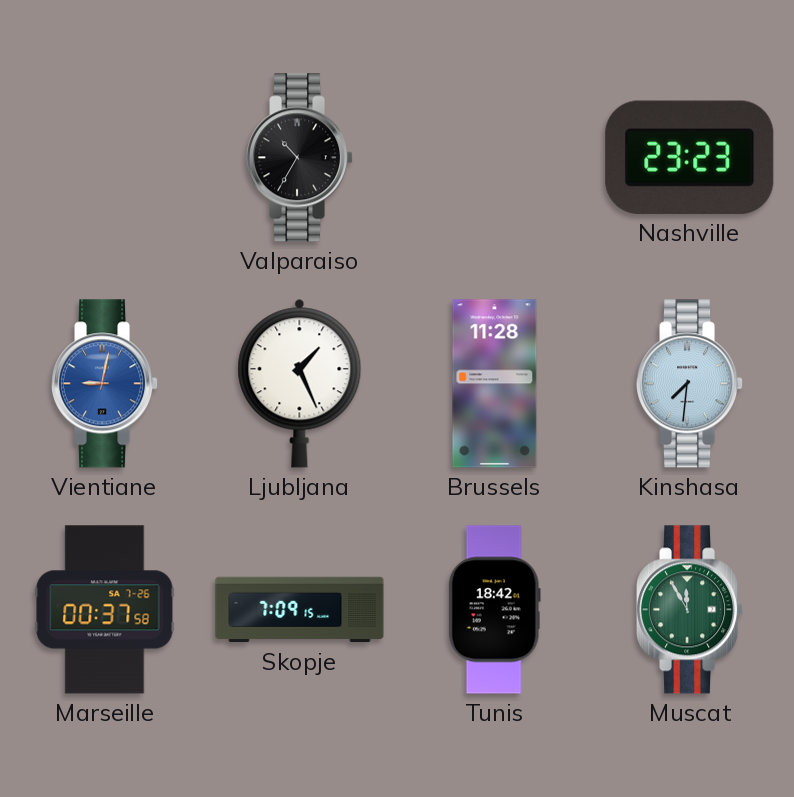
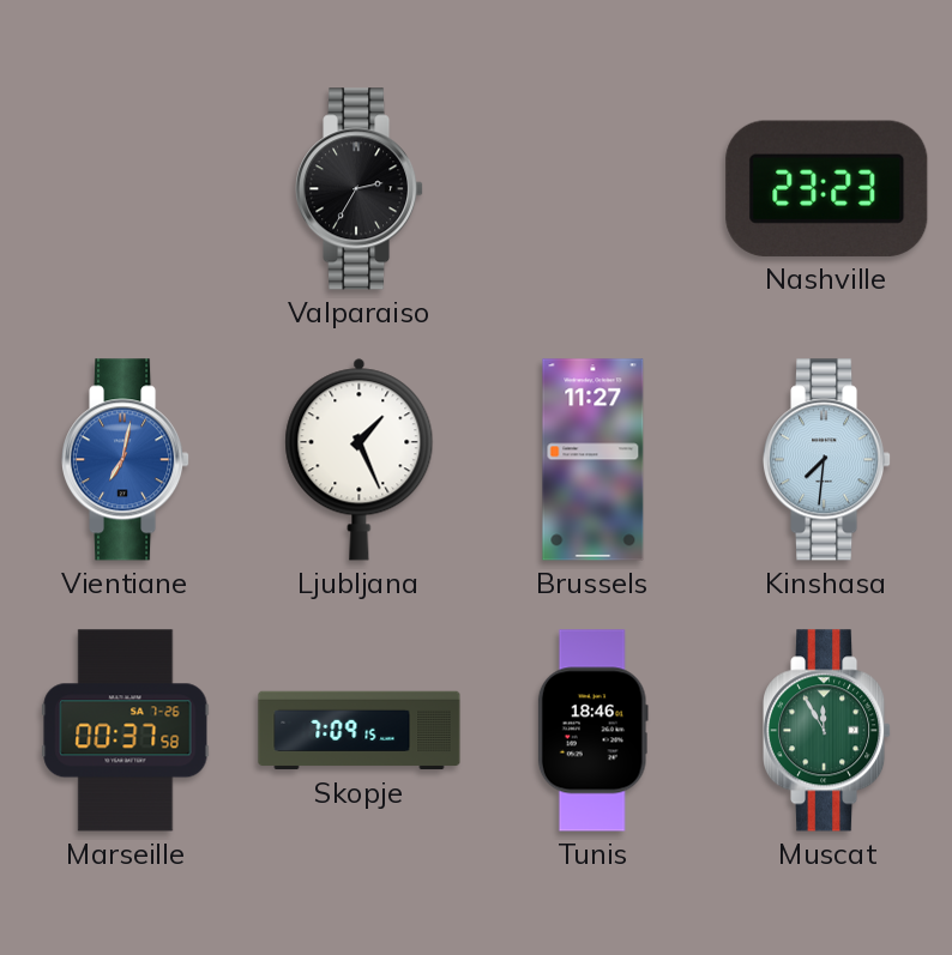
Valparaiso: 10:35 -> 2:35 (361, 189)
Vientiane: 9:02 -> 7:02 (127, 460)
Brussels: 11:28 -> 11:27 (594, 460)
Tunis: 18:42 -> 18:46 (592, 731)
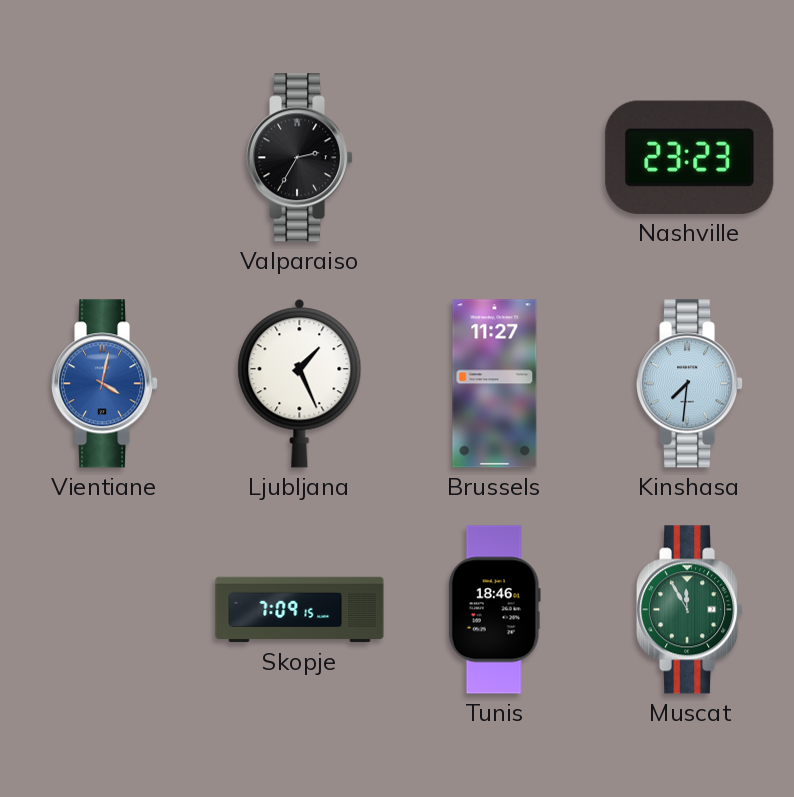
Vientiane: 7:02 -> 4:02 (106, 384)
Marseille: 00:37 -> none (126, 731)
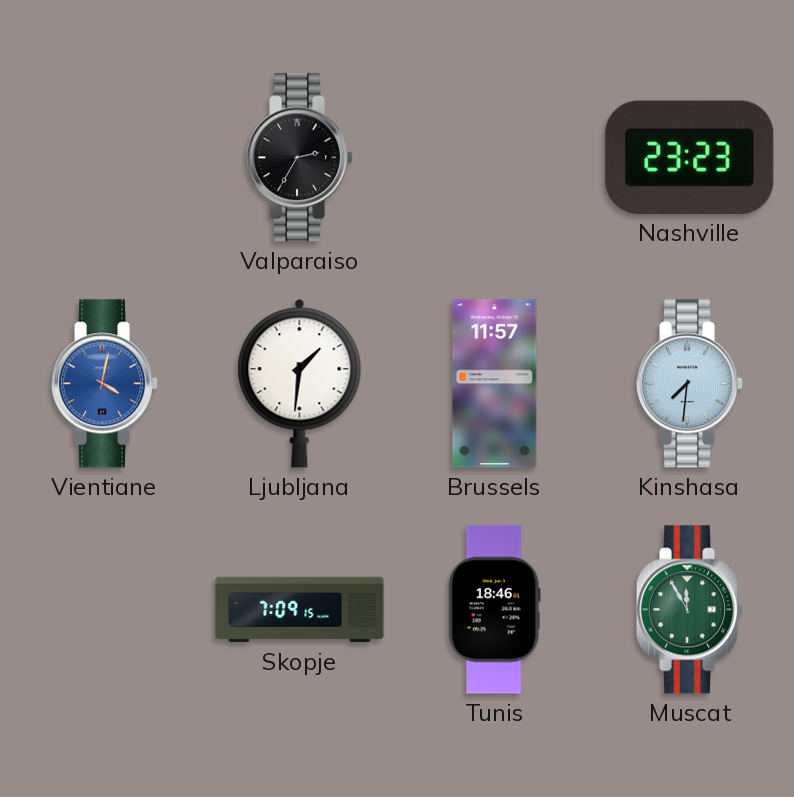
Ljubljana: 1:26 -> 1:31 (300, 383)
Brussels: 11:27 -> 11:57 (495, 384)
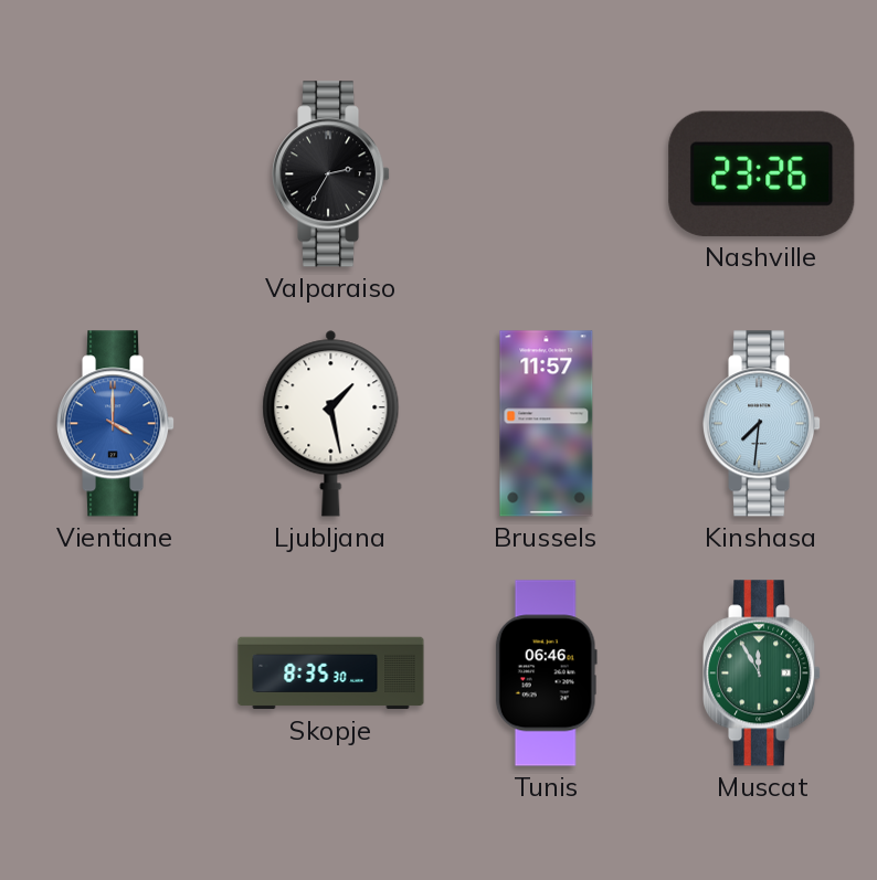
Nashville: 23:23 -> 23:26 (762, 173)
Vientiane: 4:02 -> 4:00 (117, 424)
Ljubljana: 1:31 -> 1:28 (331, 423)
Skopje: 7:09 -> 8:35 (331, 674)
Tunis: 18:46 -> 06:46 (546, 674)
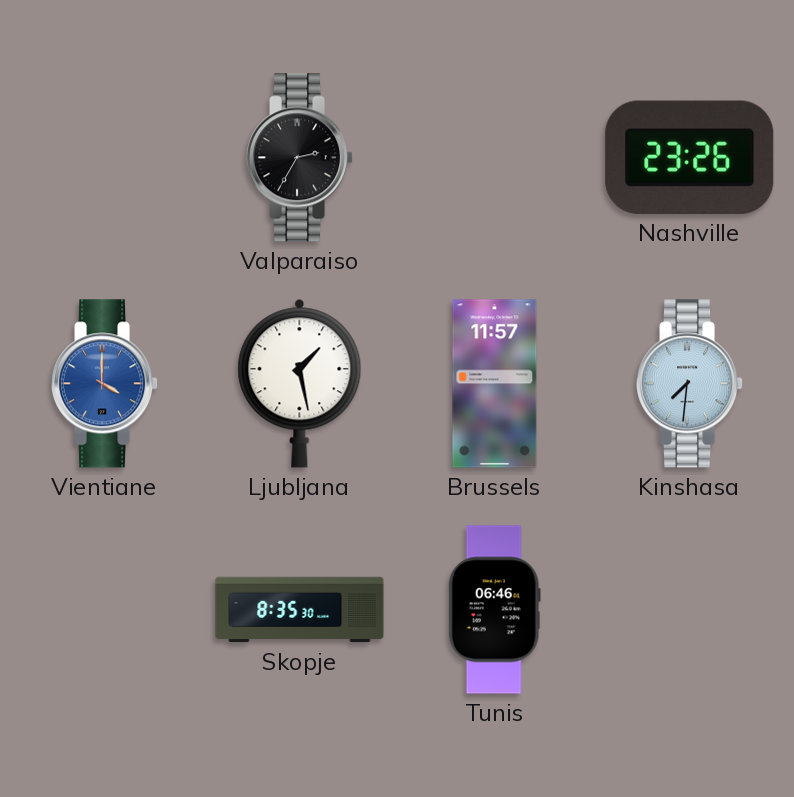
Muscat: 11:55 -> none (763, 674)
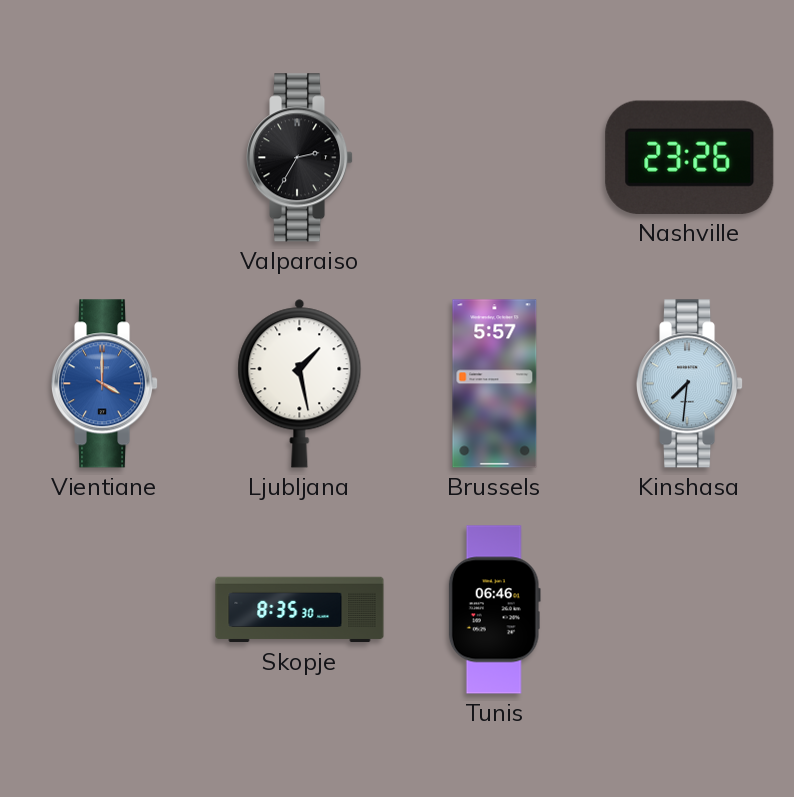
Brussels: 11:57 -> 5:57 (495, 384)
